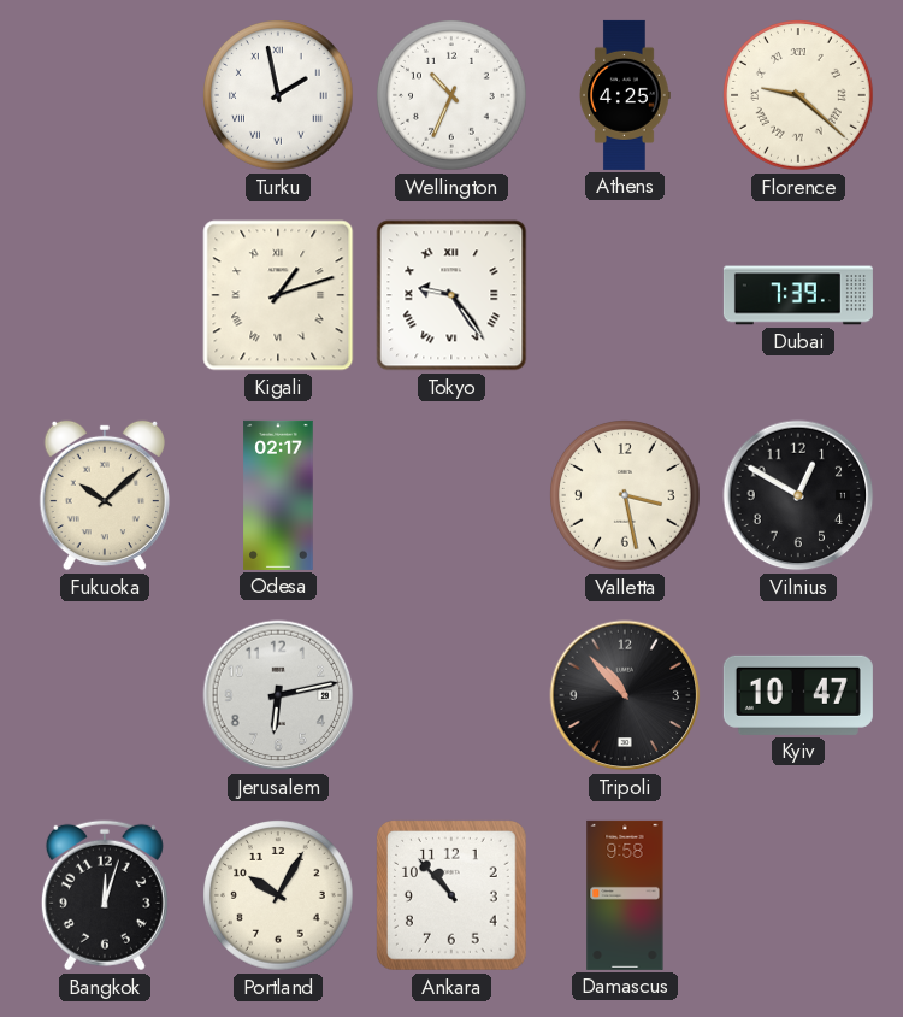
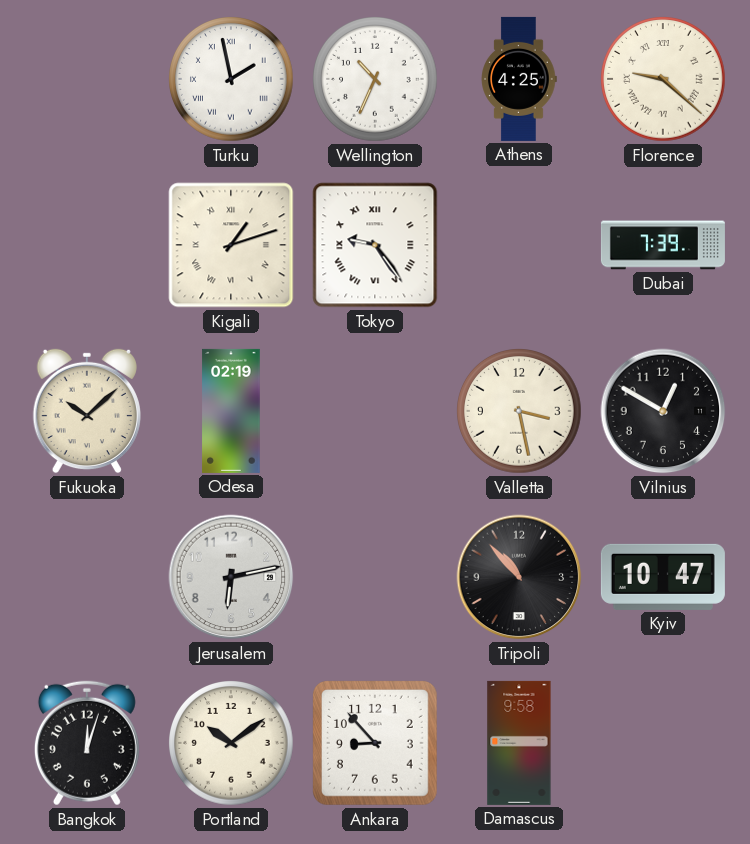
Odesa: 02:17 -> 02:19 (231, 411)
Portland: 10:05 -> 10:09 (232, 744)
Ankara: 10:53 -> 8:53 (376, 744)
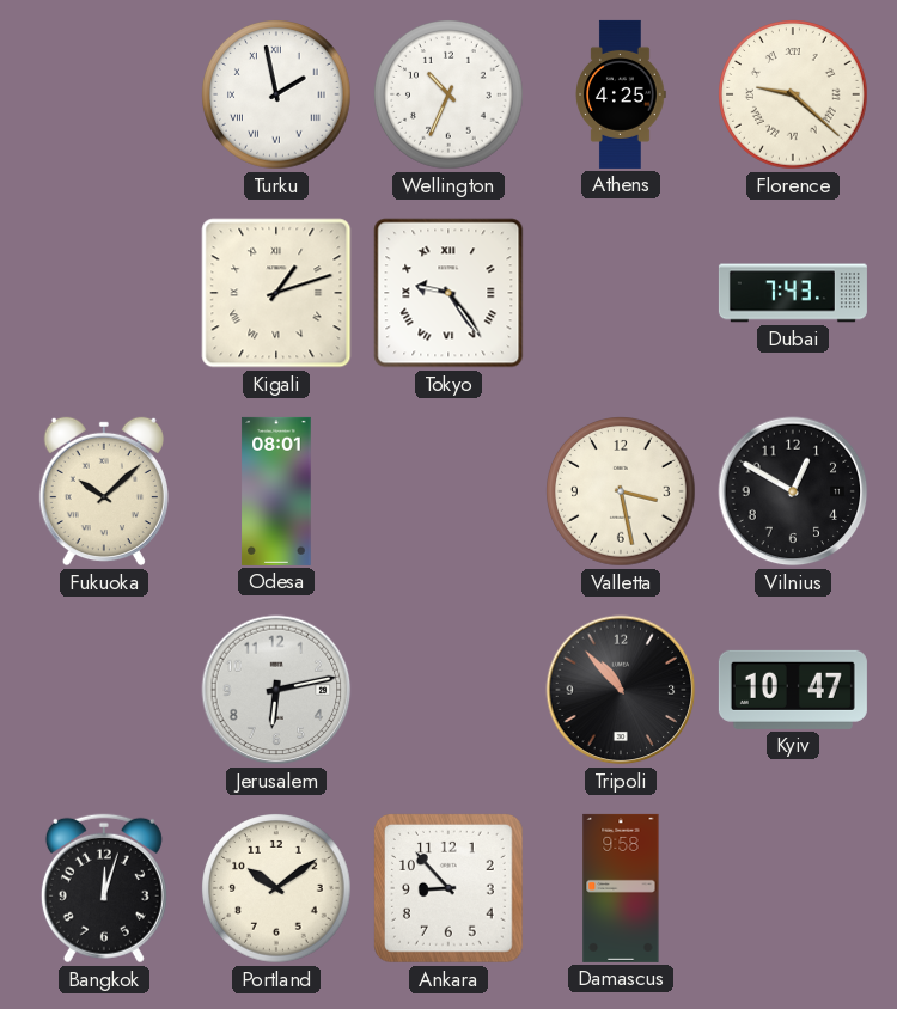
Dubai: 7:39 -> 7:43 (793, 293)
Odesa: 02:19 -> 08:01 (276, 491)
